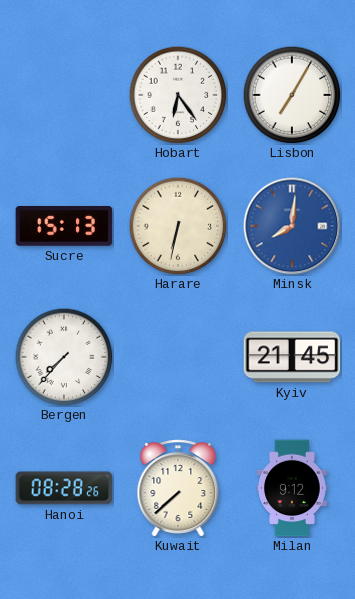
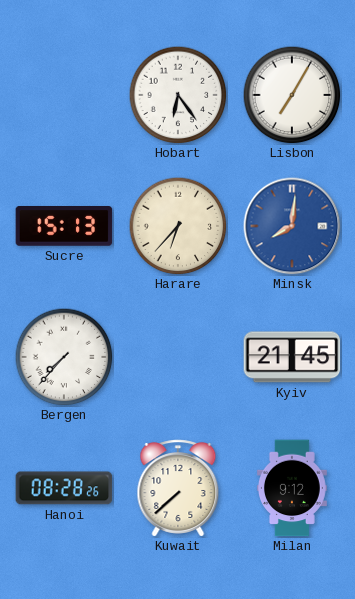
Harare: 6:32 -> 6:37 (178, 226)
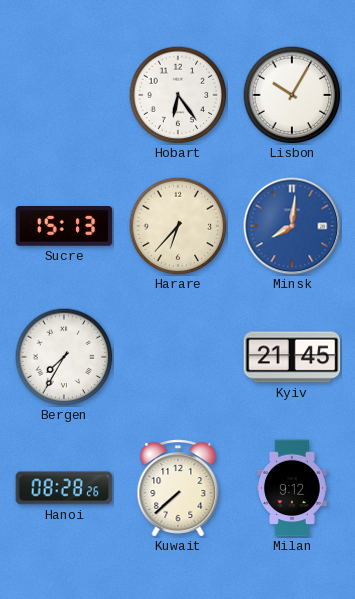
Lisbon: 7:05 -> 10:05 (292, 95)
Bergen: 7:37 -> 7:35 (64, 357)
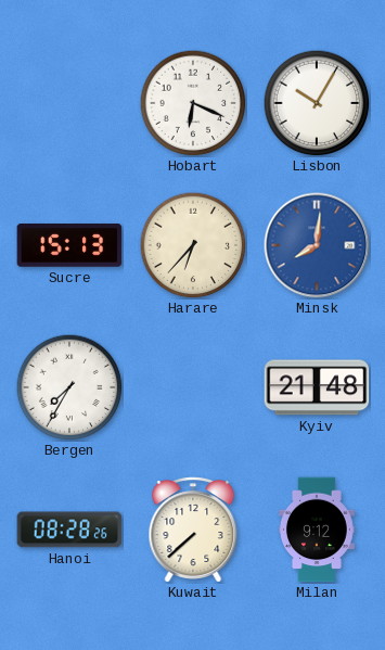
Hobart: 6:24 -> 6:19 (193, 103)
Kyiv: 21:45 -> 21:48 (317, 387)
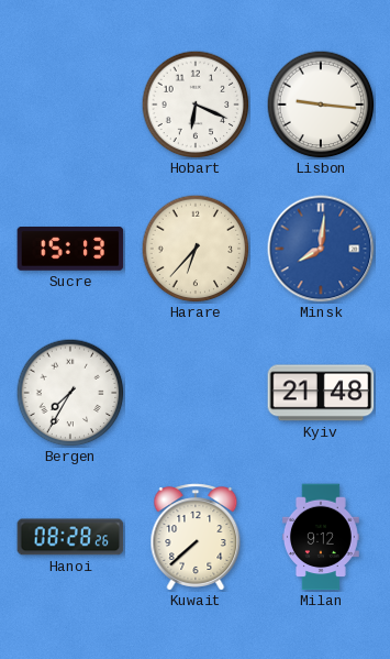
Lisbon: 10:05 -> 9:16 (321, 105)
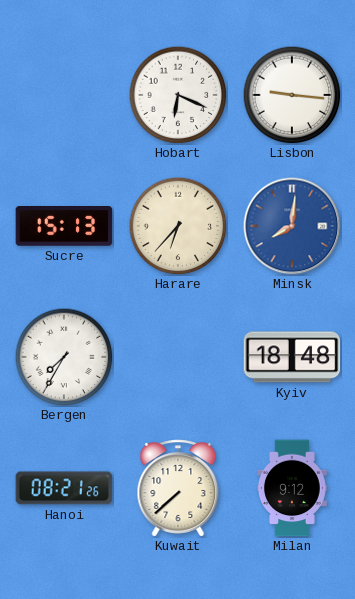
Kyiv: 21:48 -> 18:48 (292, 357)
Hanoi: 08:28 -> 08:21 (64, 488)
